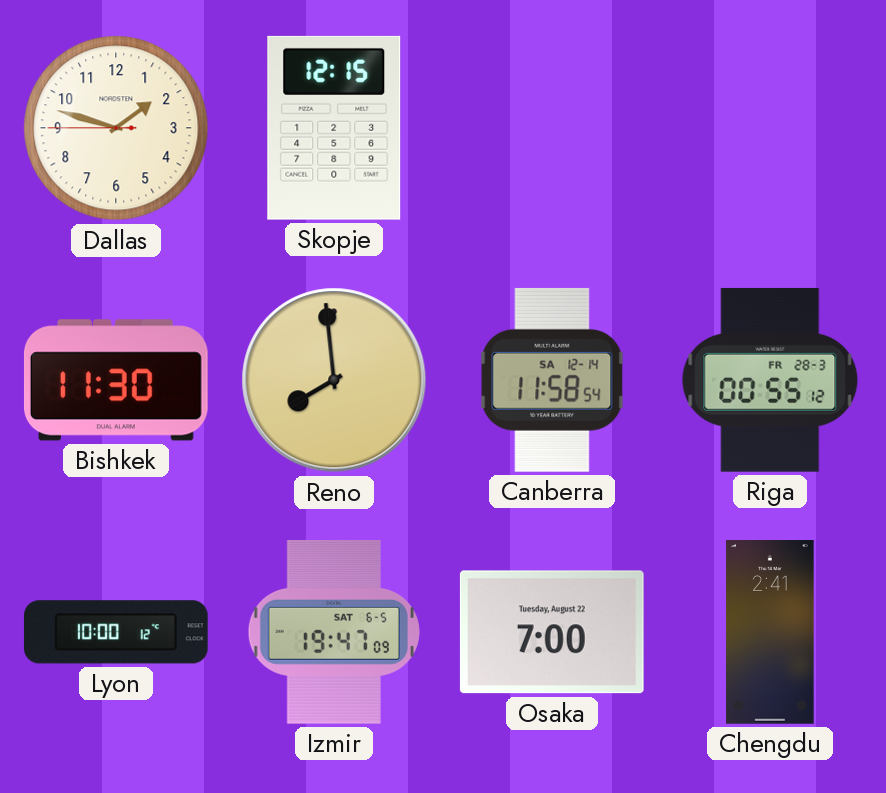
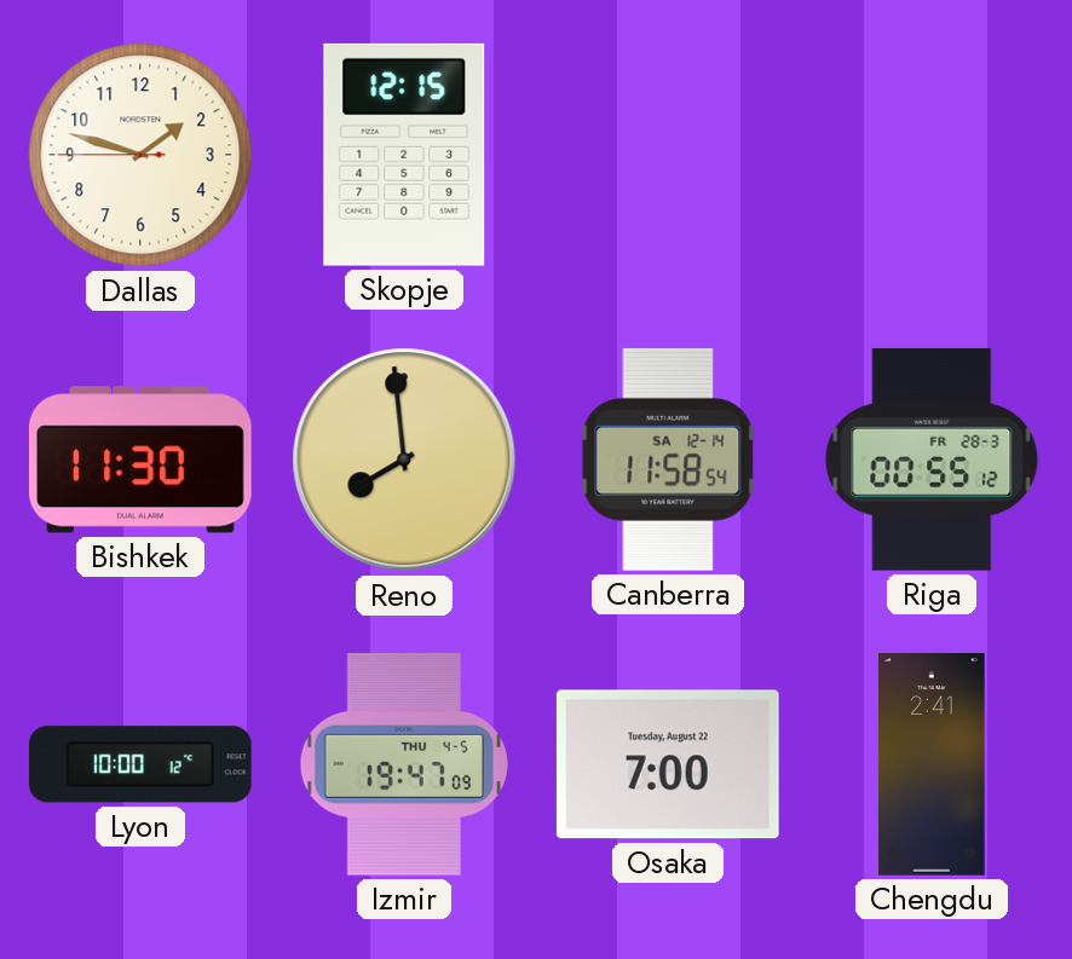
Izmir date: SAT 6-5 -> THU 4-5 (404, 764)
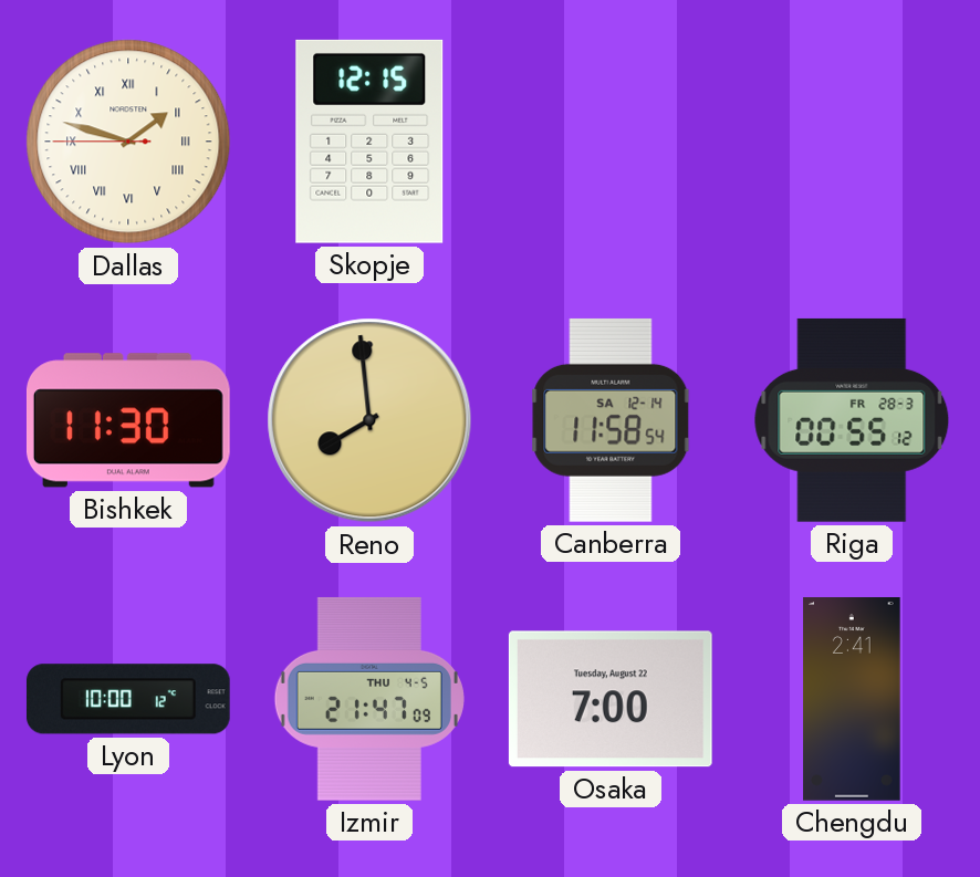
Dallas numerals: Arabic -> Roman (128, 142)
Izmir: 19:47 -> 21:47 (369, 699)
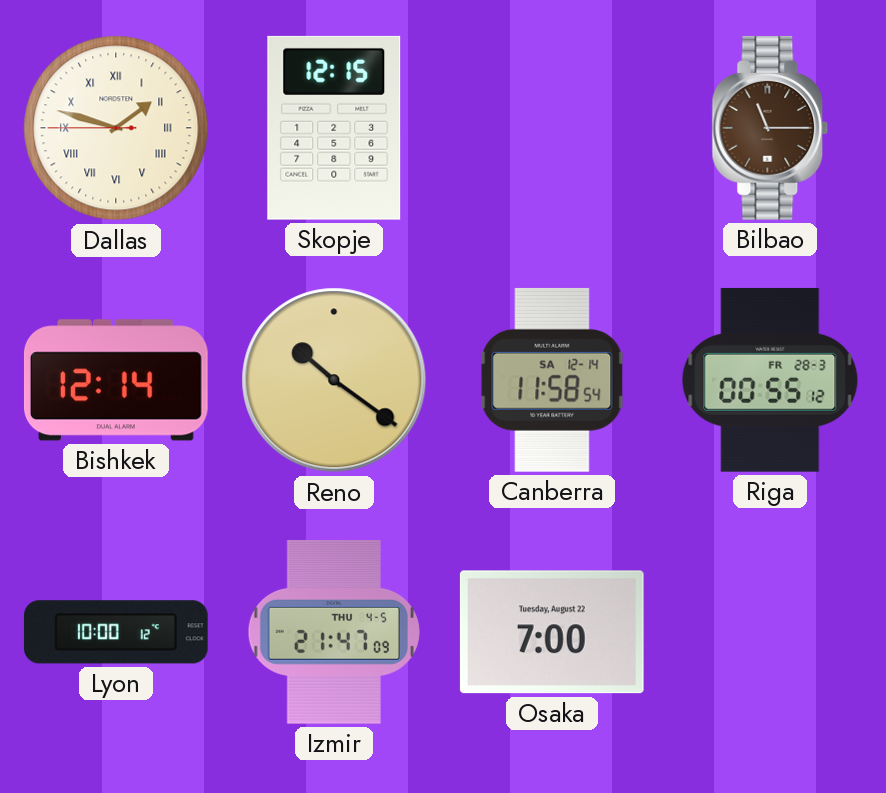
Bilbao: none -> 11:15 (770, 128)
Bishkek: 11:30 -> 12:14 (116, 380)
Reno: 7:59 -> 10:21 (334, 380)
Chengdu: 2:41 -> none (852, 700)
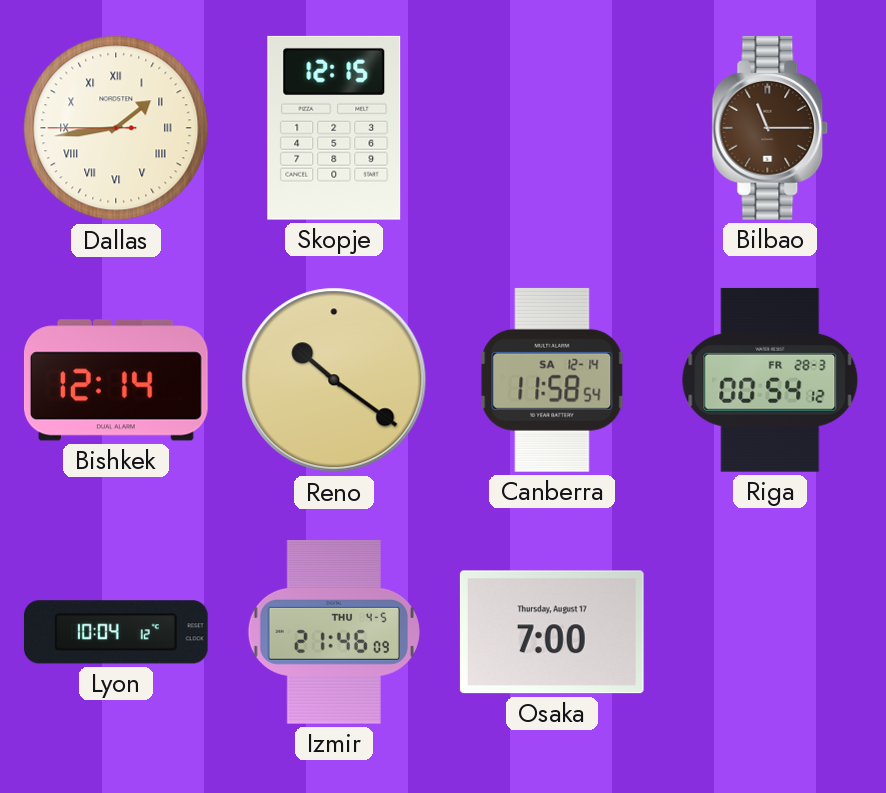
Dallas: 1:47 -> 1:43 (116, 128)
Riga: 00:55 -> 00:54 (770, 380)
Lyon: 10:00 -> 10:04 (116, 632)
Izmir: 21:47 -> 21:46 (334, 632)
Osaka date: Tuesday, August 22 -> Thursday, August 17 (552, 632)
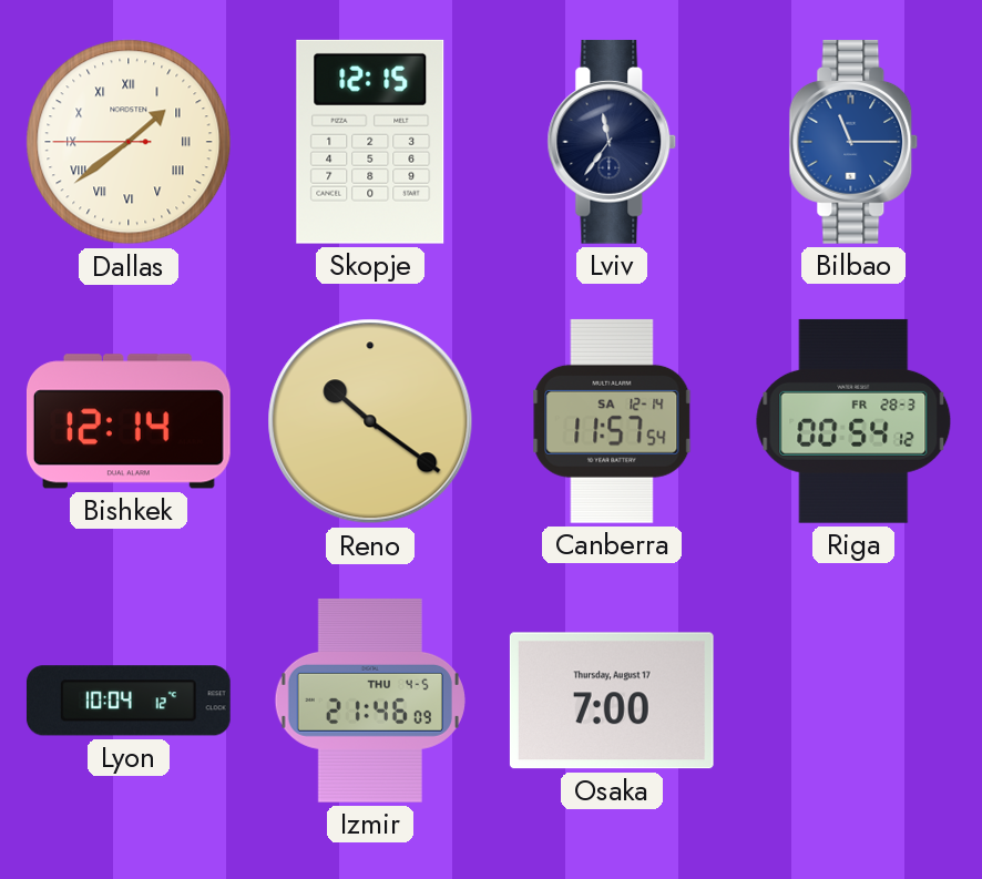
Dallas: 1:43 -> 1:38 (129, 142)
Lviv: none -> 11:36 (612, 142)
Bilbao dial: brown -> blue (853, 142)
Canberra: 11:58 -> 11:57 (612, 421)
